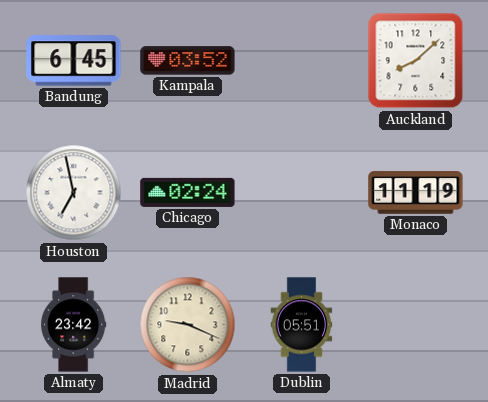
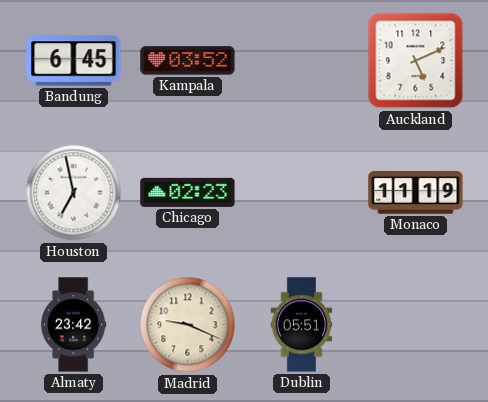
Auckland: 8:08 -> 5:11 (416, 61)
Chicago: 02:24 -> 02:23 (188, 192)
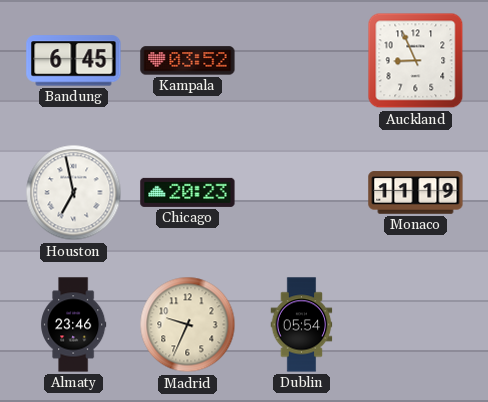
Auckland: 5:11 -> 8:56 (416, 61)
Chicago: 02:23 -> 20:23 (188, 192)
Almaty: 23:42 -> 23:46 (74, 325)
Madrid: 9:19 -> 9:34 (188, 325)
Dublin: 05:51 -> 05:54 (302, 325)
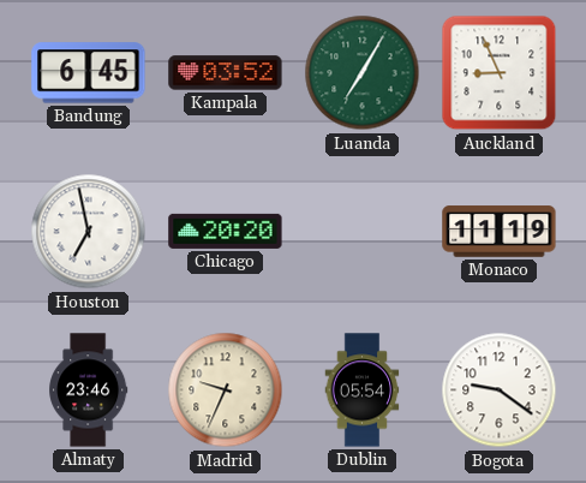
Luanda: none -> 7:05 (363, 73)
Chicago: 20:23 -> 20:20 (226, 231)
Bogota: none -> 9:21 (500, 390)
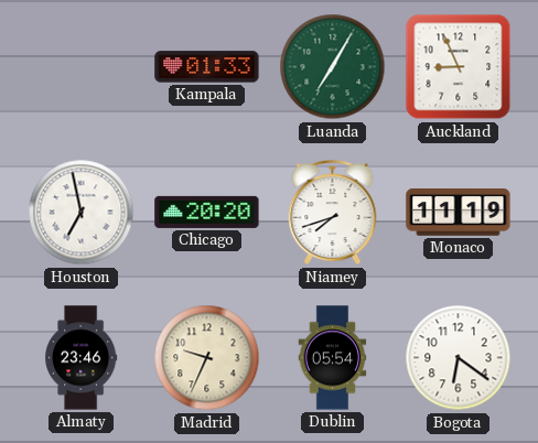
Bandung: 6:45 -> none (89, 73)
Kampala: 03:52 -> 01:33 (207, 67)
Niamey: none -> 7:42 (333, 213)
Bogota: 9:21 -> 6:21 (459, 358)
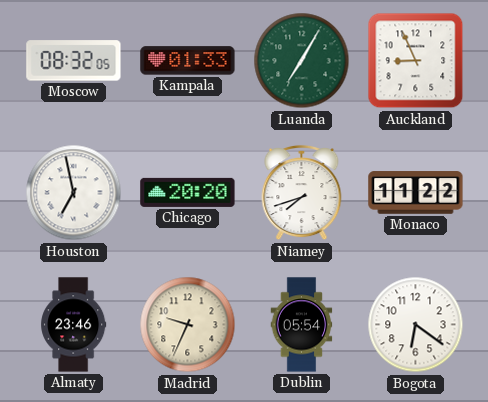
Moscow: none -> 08:32 (74, 61)
Monaco: 11:19 -> 11:22 (416, 193)
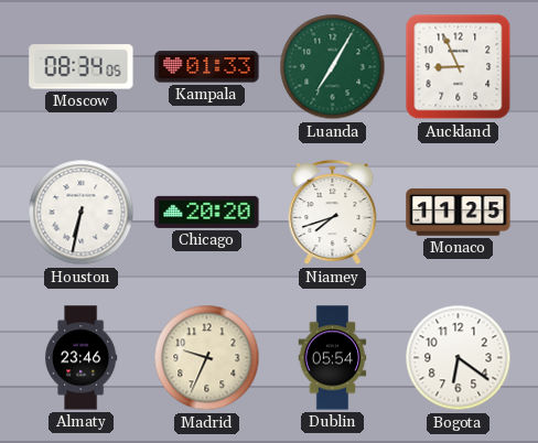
Moscow: 08:32 -> 08:34 (82, 67)
Houston: 6:58 -> 6:32 (82, 213)
Monaco: 11:22 -> 11:25 (459, 213)
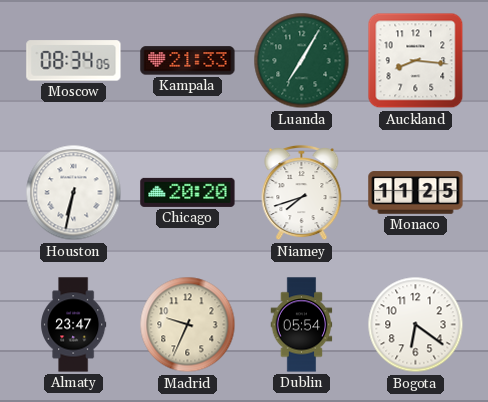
Kampala: 01:33 -> 21:33 (188, 61)
Auckland: 8:56 -> 8:16 (416, 61)
Almaty: 23:46 -> 23:47 (74, 325)
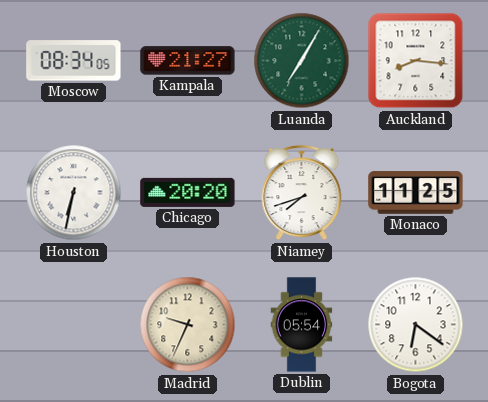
Kampala: 21:33 -> 21:27 (188, 61)
Almaty: 23:47 -> none (74, 325)
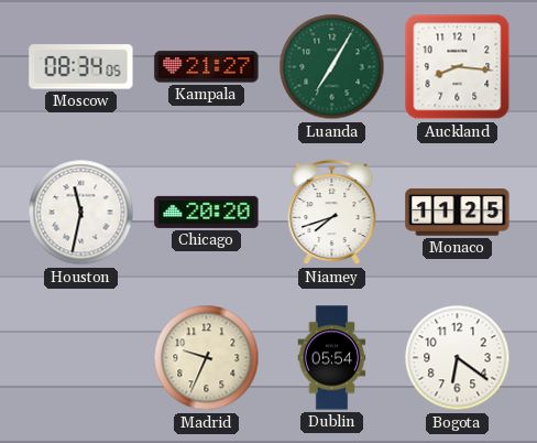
Houston: 6:32 -> 11:32 (81, 213)
